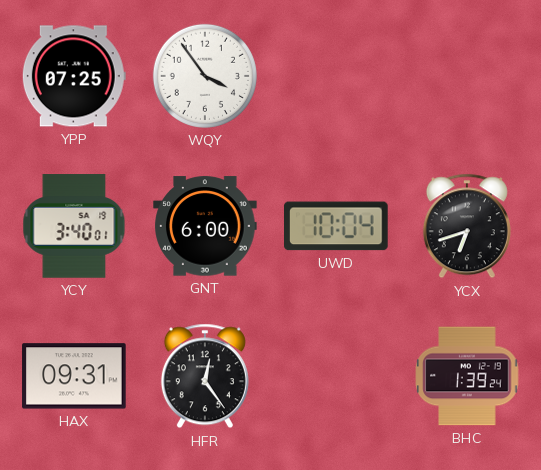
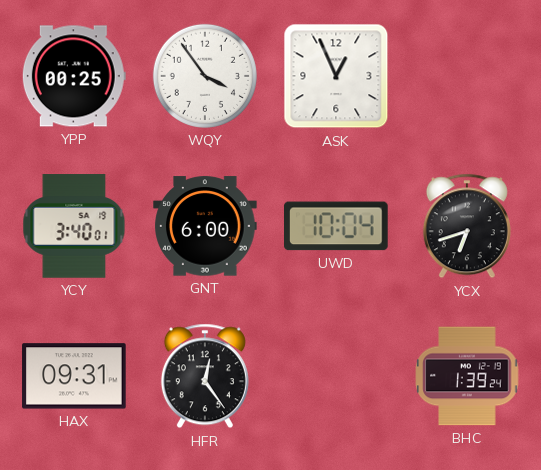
YPP: 07:25 -> 00:25 (74, 76)
ASK: none -> 12:56 (336, 76)
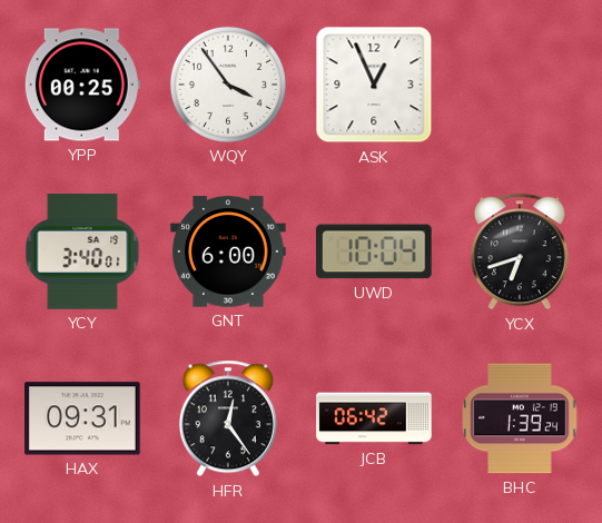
JCB: none -> 06:42 (374, 418)
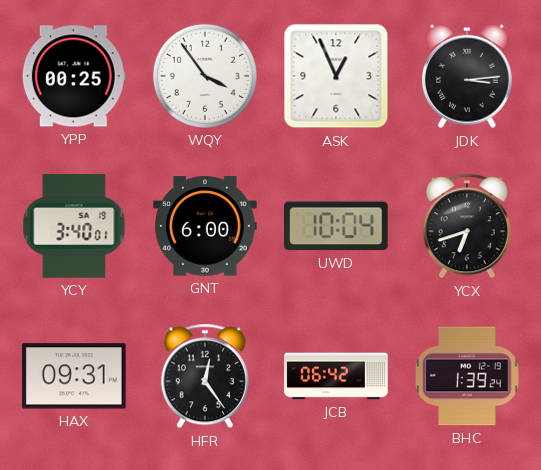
JDK: none -> 3:14 (467, 76)
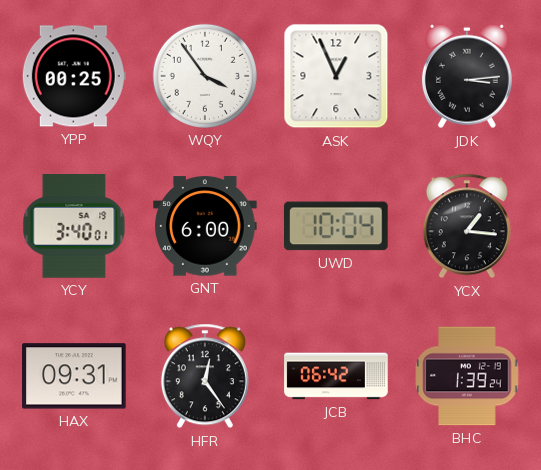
YCX: 6:42 -> 1:16 (467, 226)
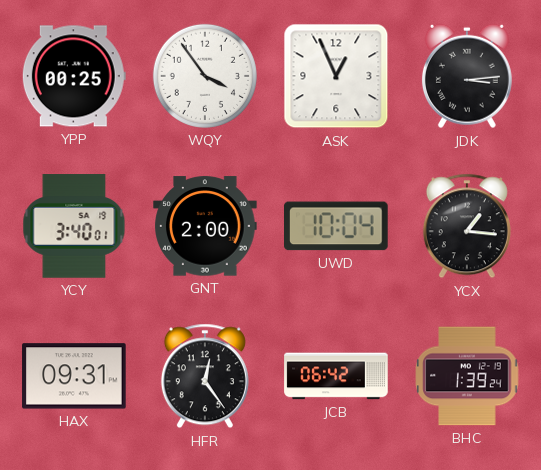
GNT: 6:00 -> 2:00 (205, 226)
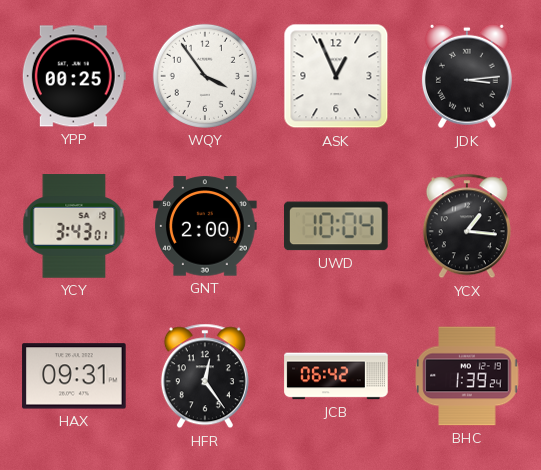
YCY: 3:40 -> 3:43 (74, 226)
